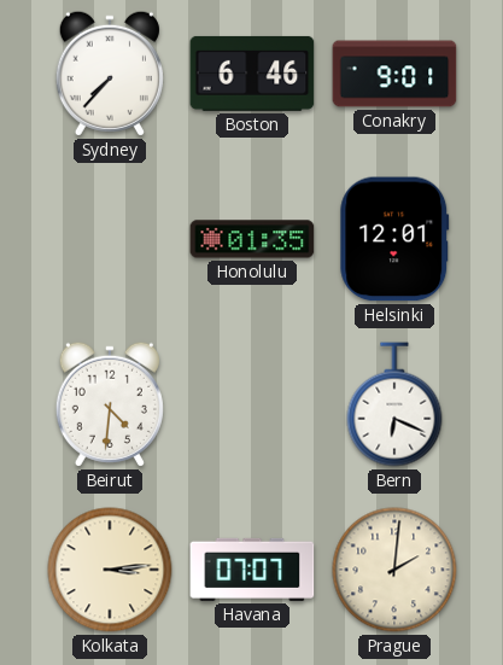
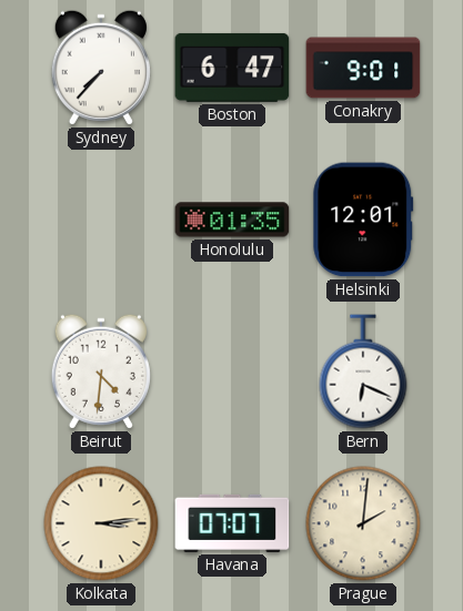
Boston: 6:46 -> 6:47 (232, 68)
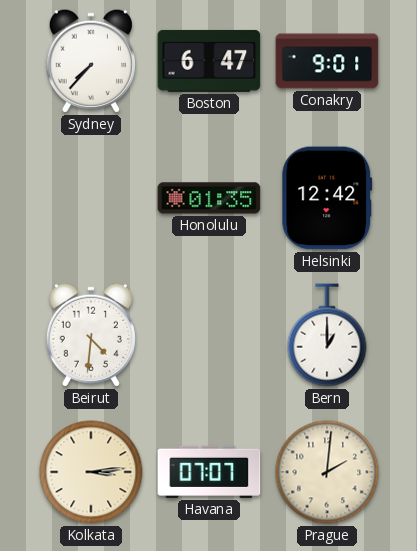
Helsinki: 12:01 -> 12:42 (327, 198)
Bern: 6:19 -> 1:00 (327, 335)
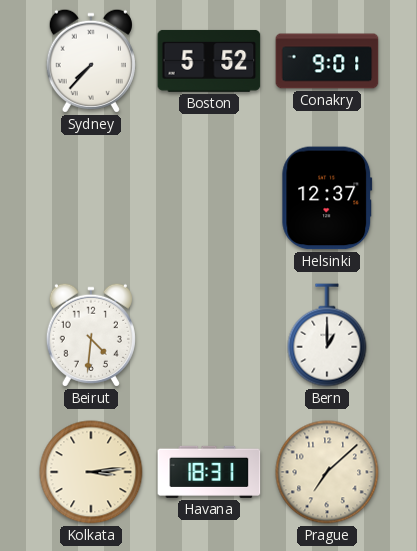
Boston: 6:47 -> 5:52 (209, 61)
Honolulu: 01:35 -> none (209, 198)
Helsinki: 12:42 -> 12:37 (327, 198)
Havana: 07:07 -> 18:31 (209, 472)
Prague: 2:01 -> 7:08 (327, 472)
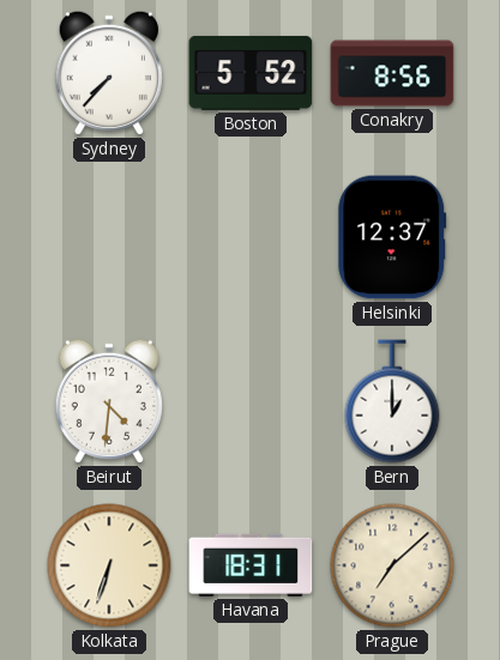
Conakry: 9:01 -> 8:56 (392, 73)
Kolkata: 3:14 -> 6:33 (109, 565)
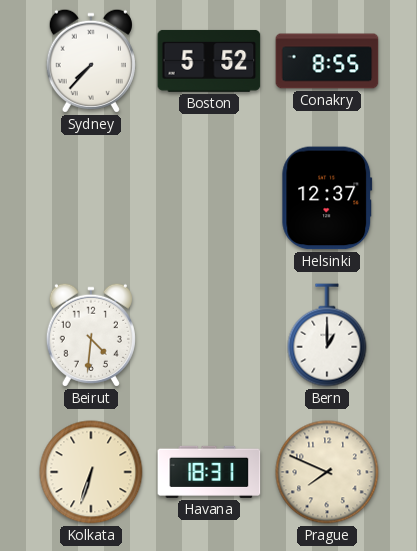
Conakry: 8:56 -> 8:55 (327, 61)
Prague: 7:08 -> 7:49 (327, 472)
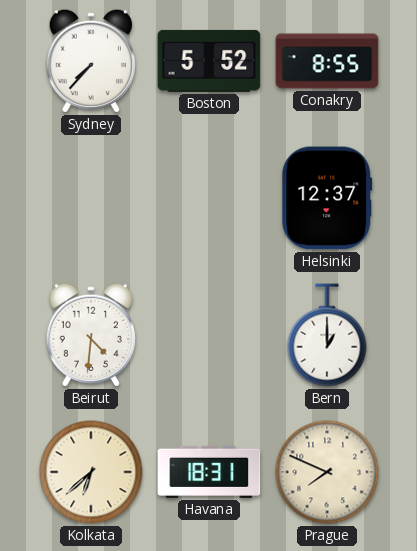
Kolkata: 6:33 -> 6:38 (91, 472)
